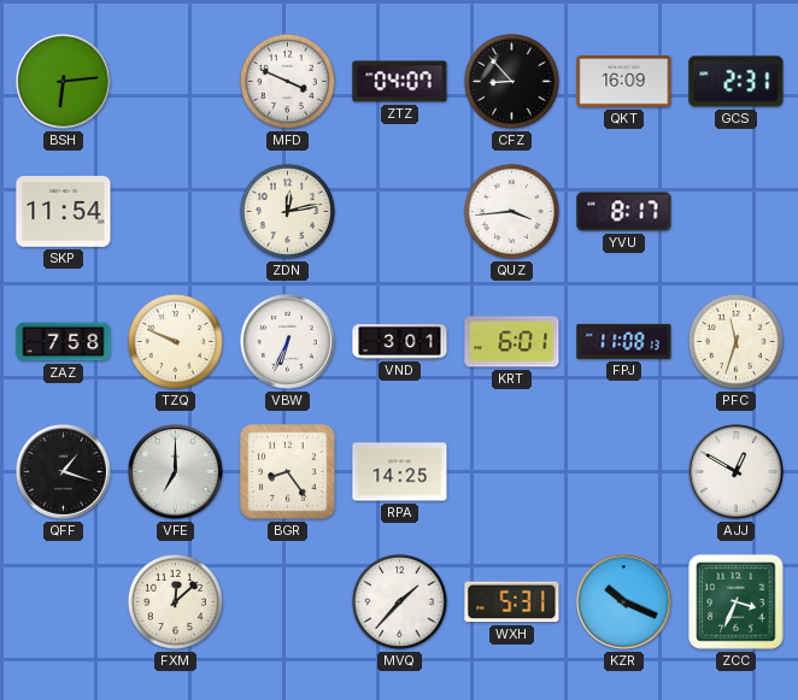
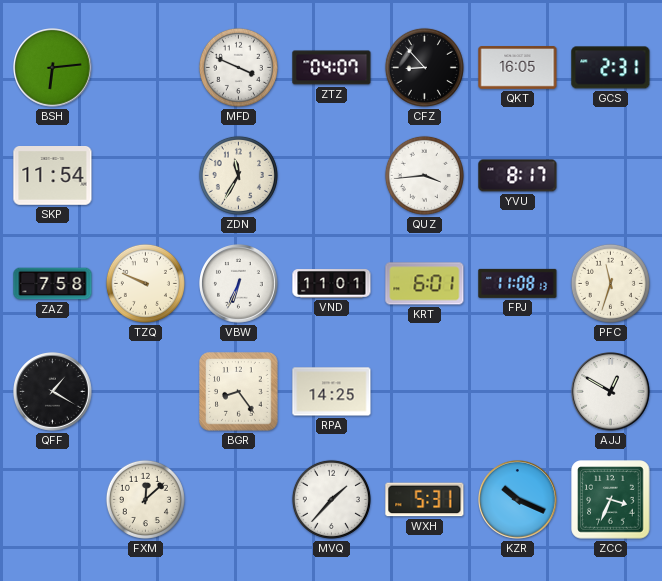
QKT: 16:09 -> 16:05 (518, 68)
ZDN: 12:13 -> 11:35 (238, 175)
VND: 3:01 -> 11:01 (332, 284)
QFF: 1:18 -> 1:20 (53, 392)
VFE: 7:00 -> none (176, 472)
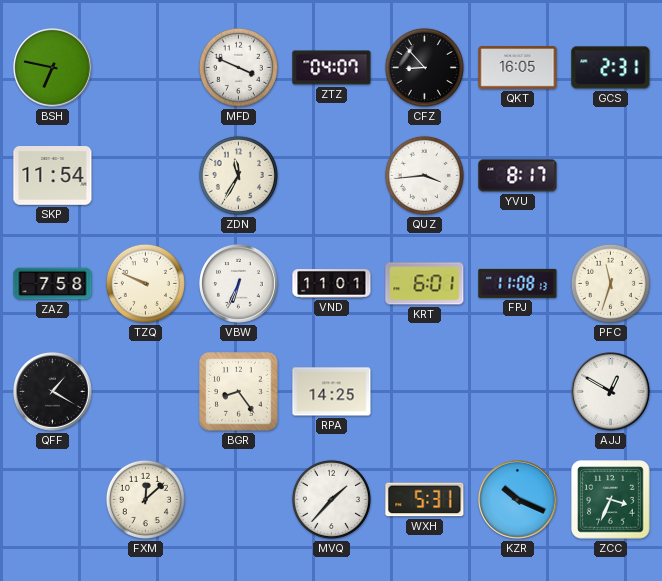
BSH: 6:14 -> 6:47 (53, 68)
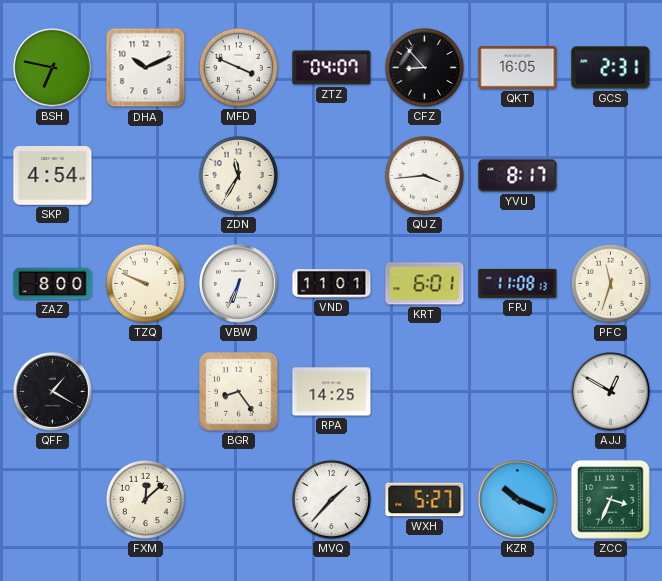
DHA: none -> 10:11 (146, 68)
SKP: 11:54 -> 4:54 (53, 176)
ZAZ: 7:58 -> 8:00 (53, 284)
WXH: 5:31 -> 5:27 (425, 500)
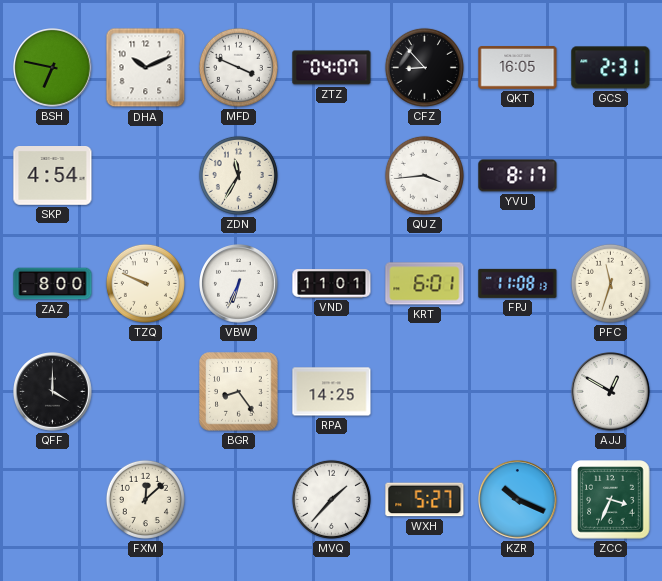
QFF: 1:20 -> 4:00 (53, 392)
